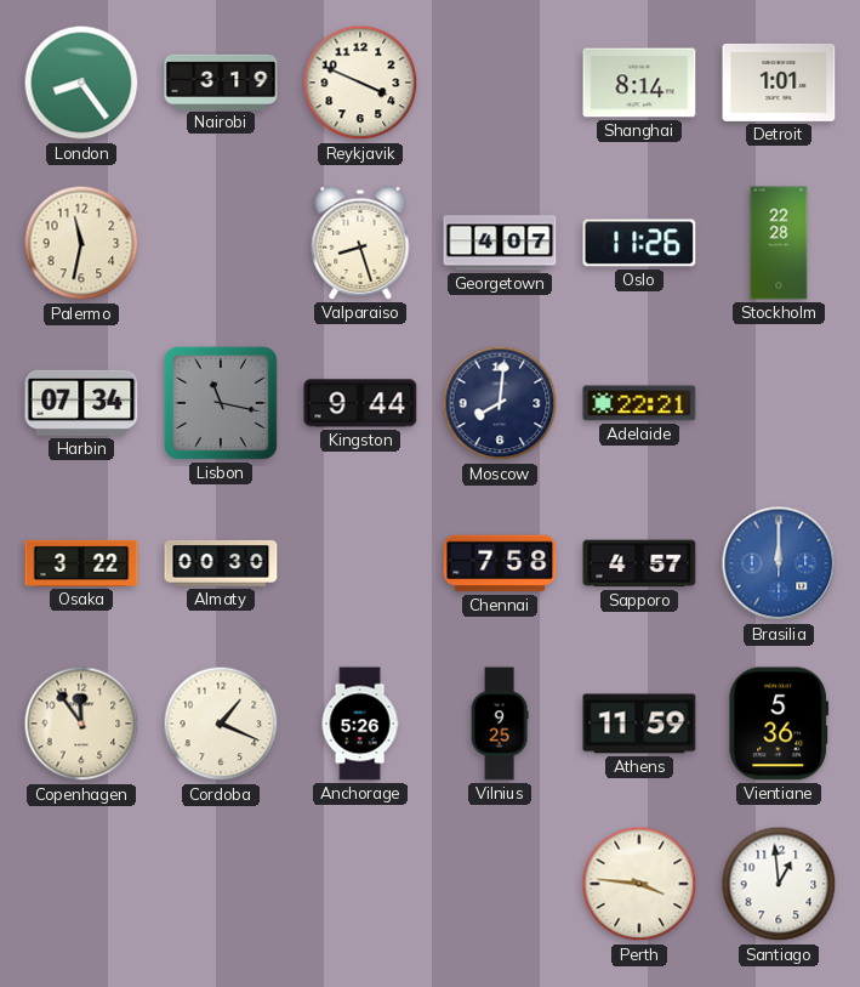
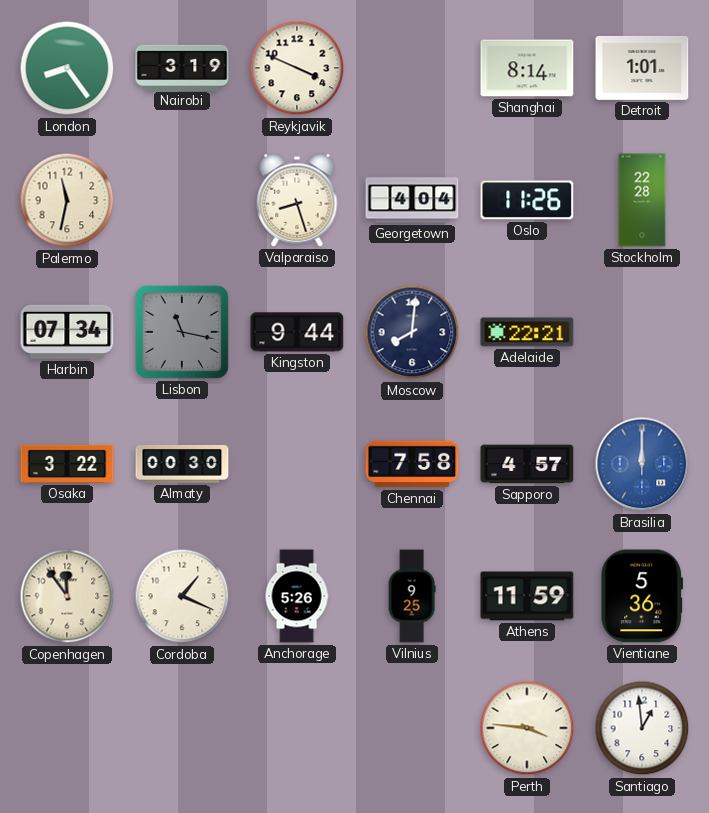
Georgetown: 4:07 -> 4:04 (412, 200)
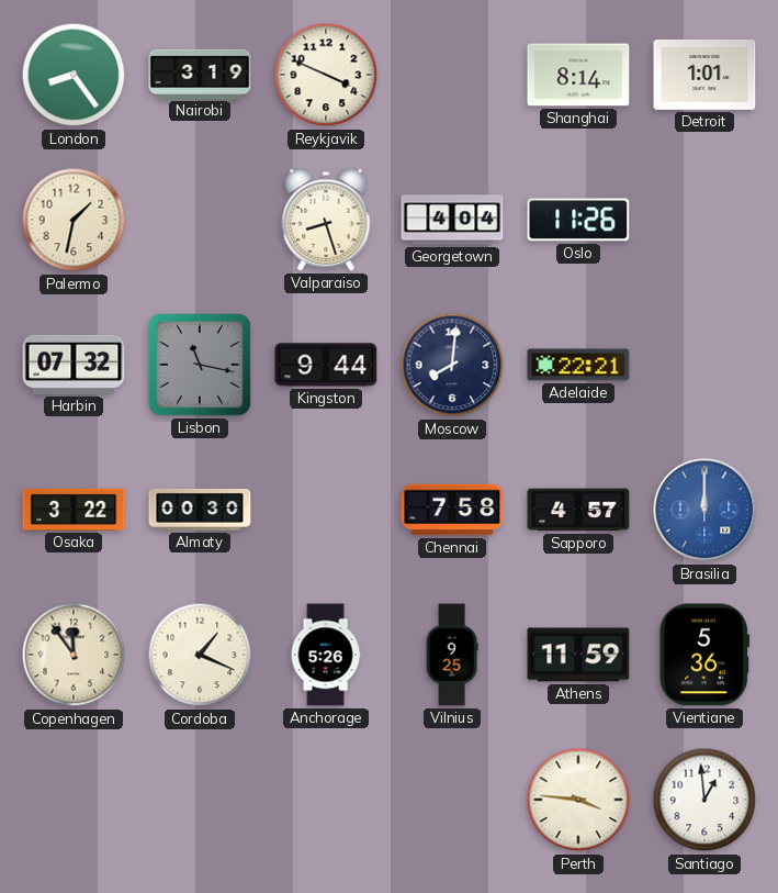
Palermo: 11:32 -> 1:32 (74, 220)
Stockholm: 22:28 -> none (642, 200)
Harbin: 07:34 -> 07:32 (74, 365)
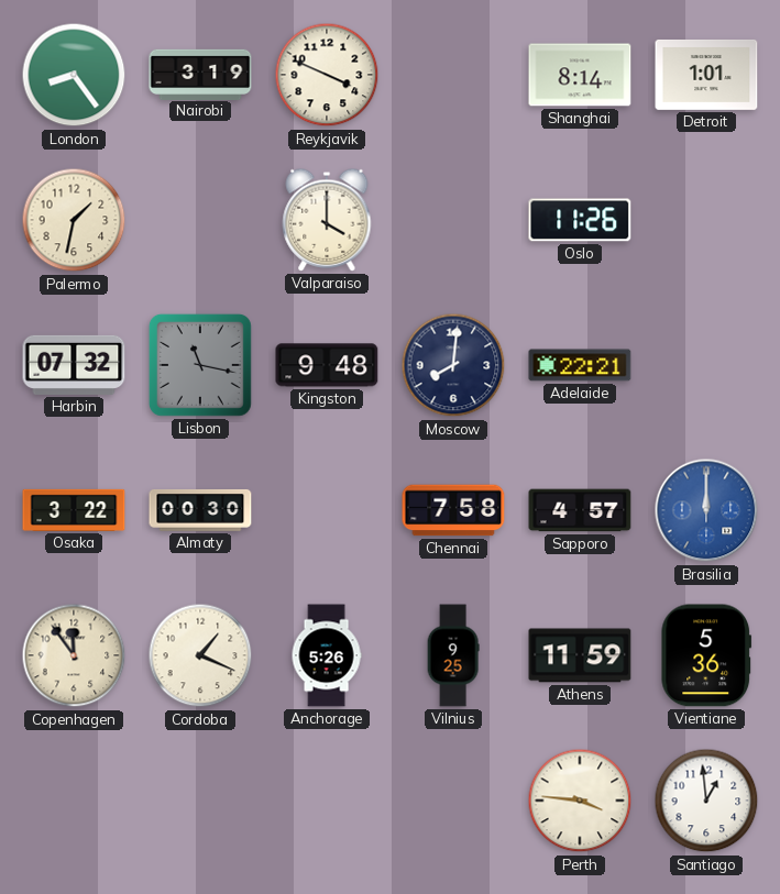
Valparaiso: 8:27 -> 4:00 (327, 220)
Georgetown: 4:04 -> none (452, 220)
Kingston: 9:44 -> 9:48 (327, 365)
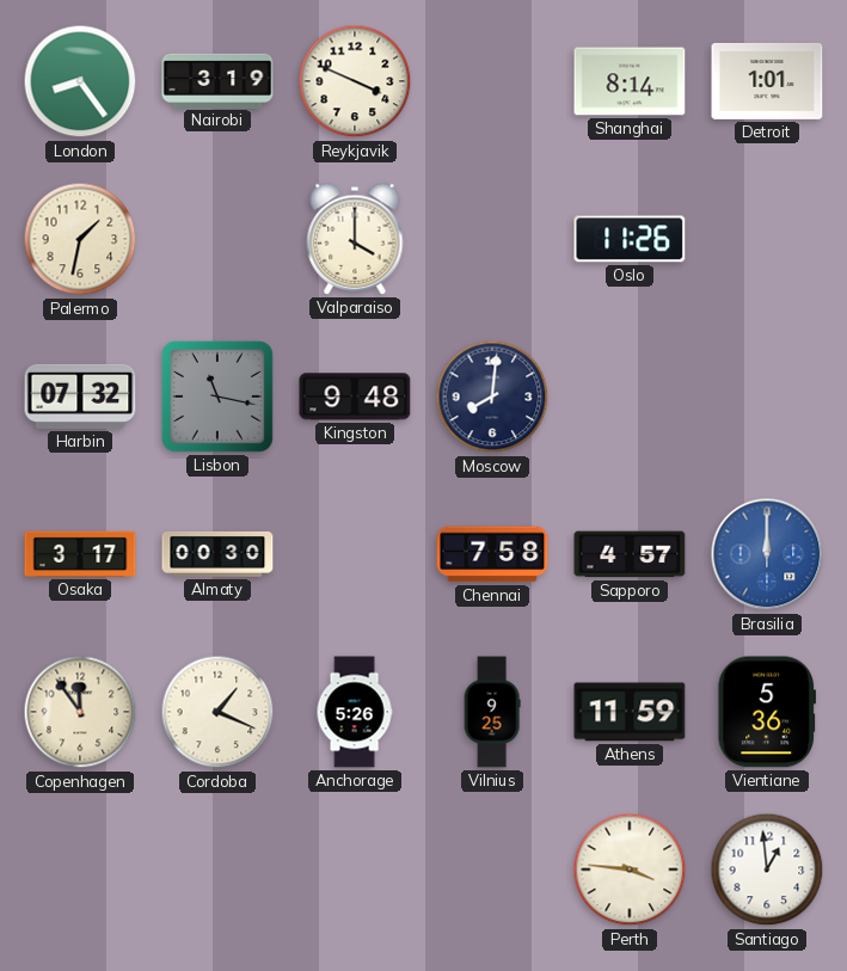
Adelaide: 22:21 -> none (580, 365)
Osaka: 3:22 -> 3:17 (80, 554)
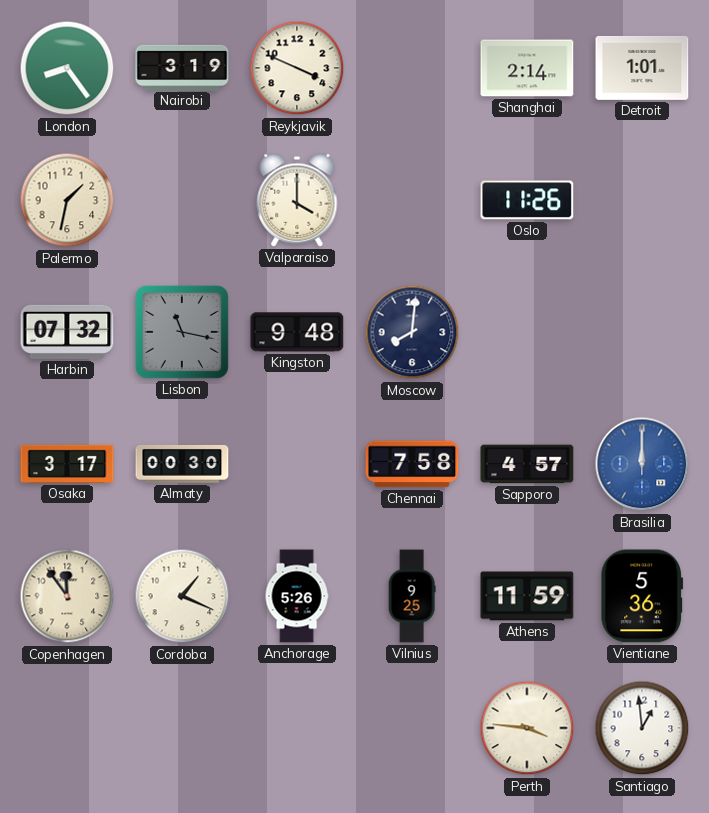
Shanghai: 8:14 -> 2:14 (527, 68)
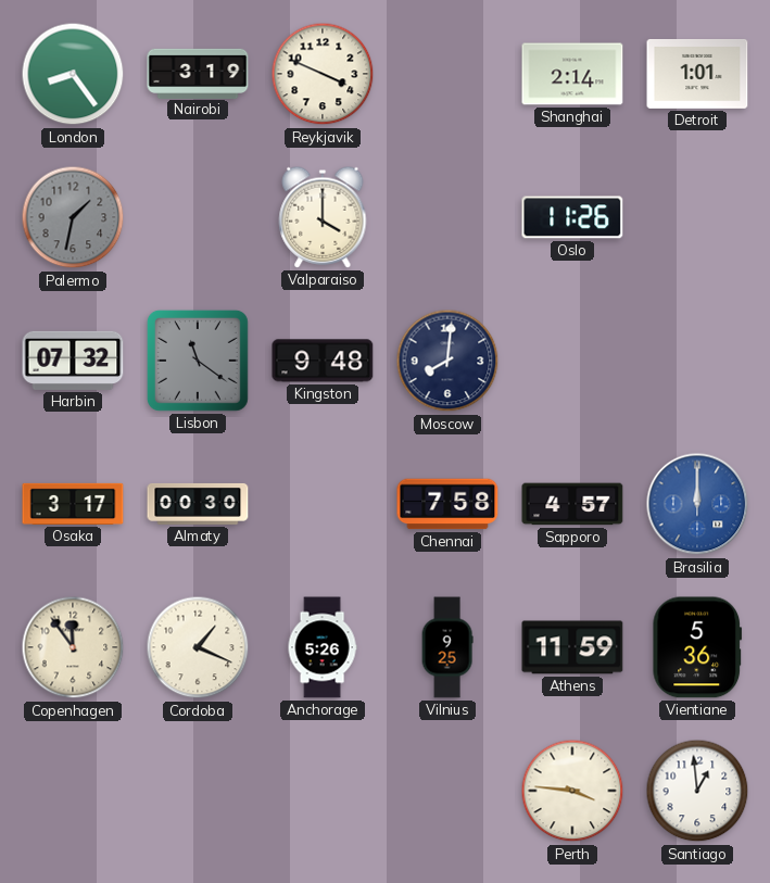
Palermo dial: cream -> grey (73, 217)
Lisbon: 11:17 -> 11:21 (198, 361)
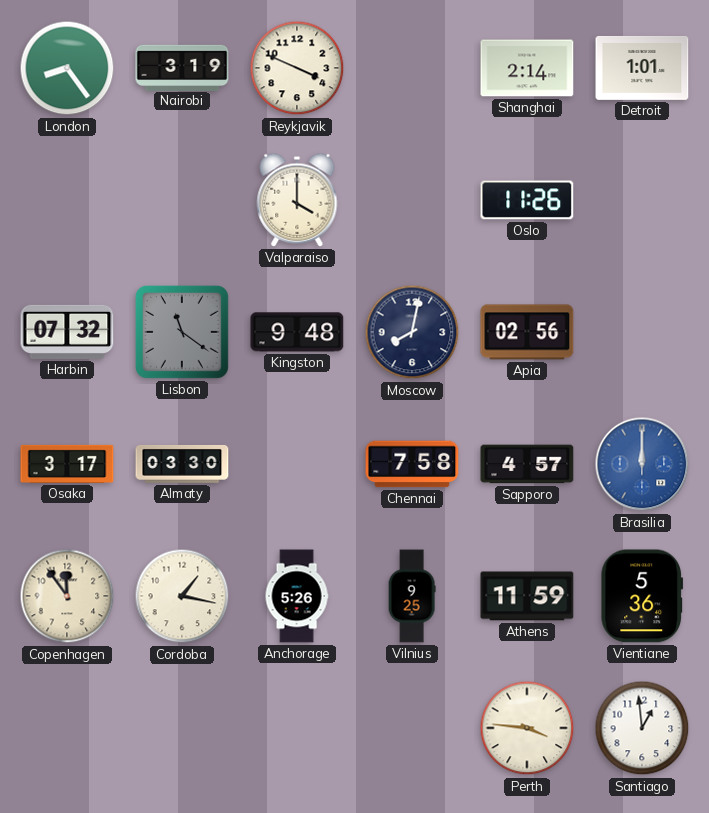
Palermo: 1:32 -> none (73, 217)
Moscow: 8:01 -> 8:02 (412, 332)
Apia: none -> 02:56 (527, 332)
Almaty: 00:30 -> 03:30 (182, 464)
Cordoba: 1:19 -> 1:17 (182, 596)
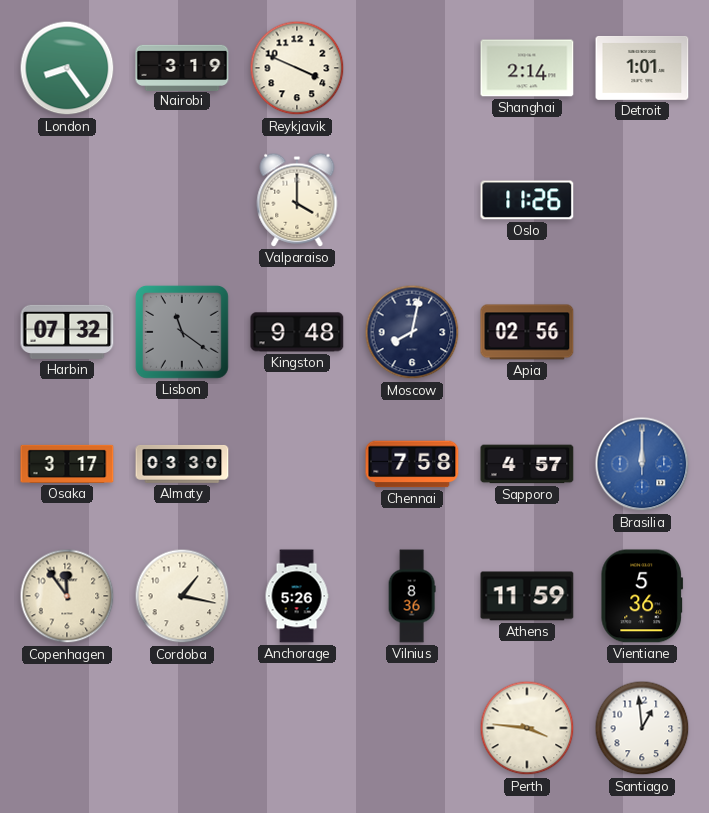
Vilnius: 9:25 -> 8:36 (412, 596)
